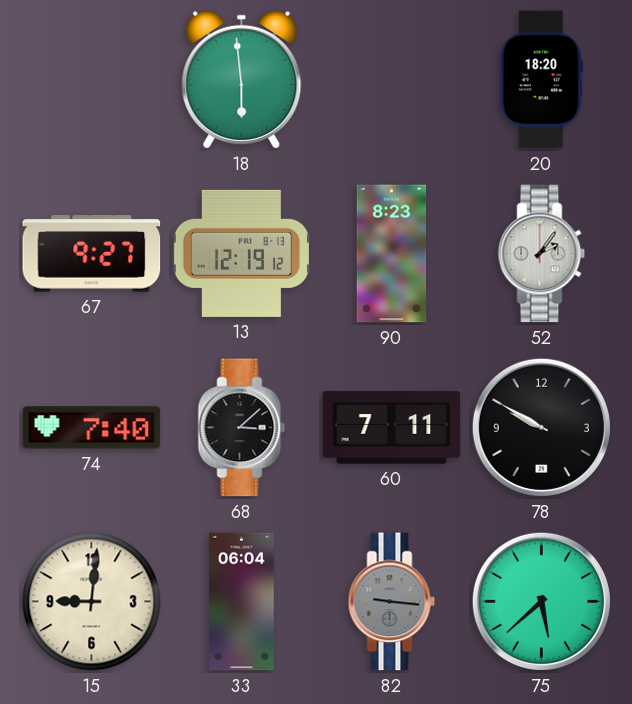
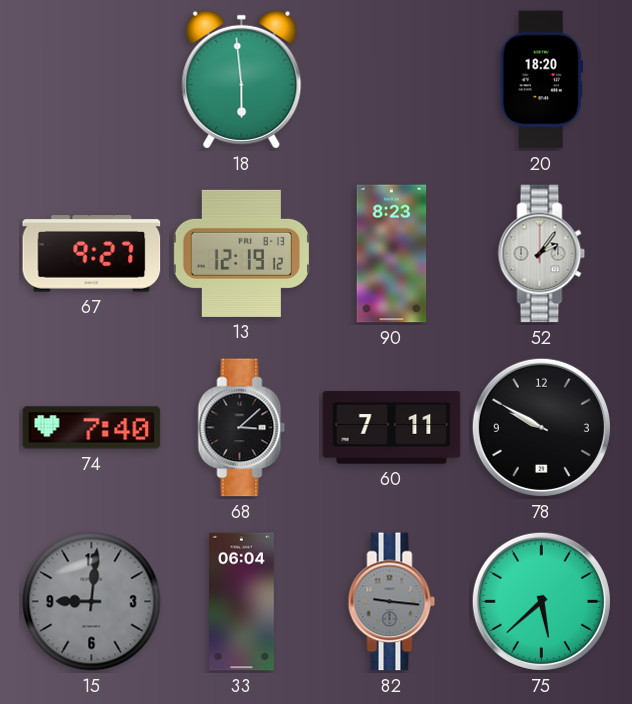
15 dial: cream -> grey (92, 602)
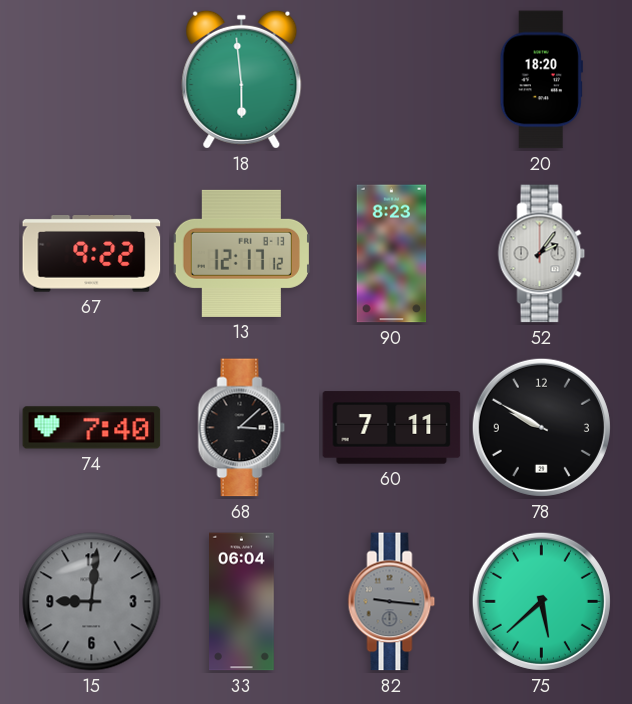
67: 9:27 -> 9:22 (92, 254)
13: 12:19 -> 12:17 (241, 253)
